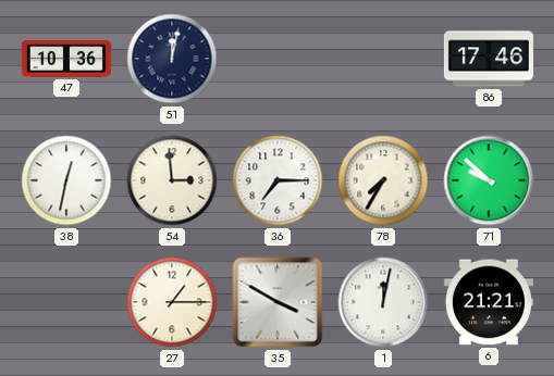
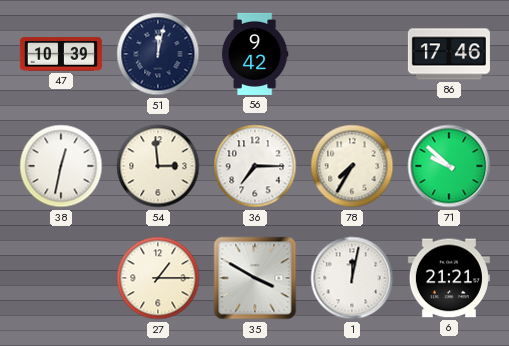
47: 10:36 -> 10:39 (61, 54)
56: none -> 9:42 (255, 54)
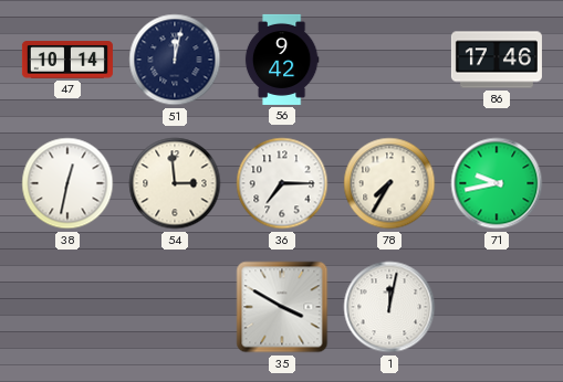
47: 10:39 -> 10:14 (67, 60)
71: 9:52 -> 9:43 (497, 183)
27: 1:15 -> none (158, 278)
6: 21:21 -> none (449, 278)
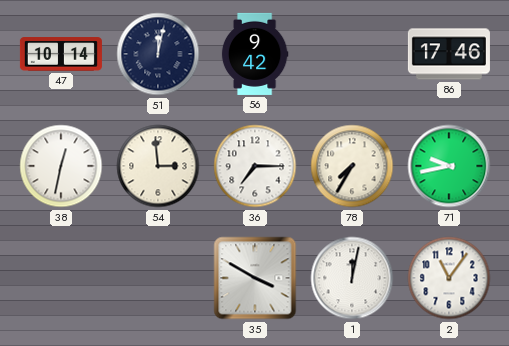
2: none -> 11:06 (449, 278)
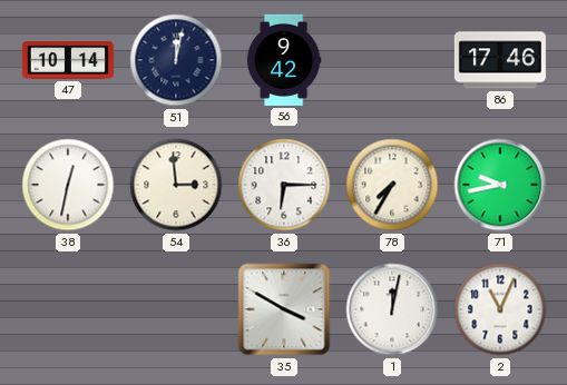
36: 7:15 -> 6:15 (284, 185)
2: 11:06 -> 11:04 (500, 309)
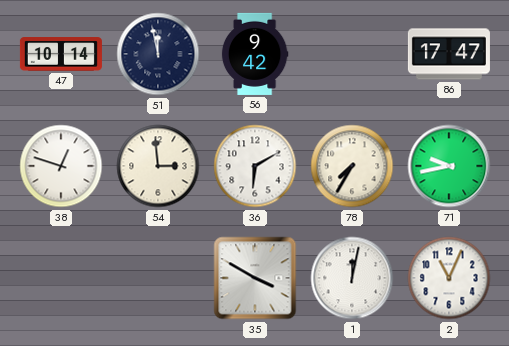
51: 12:02 -> 11:58 (158, 54)
86: 17:46 -> 17:47 (449, 54)
38: 12:32 -> 12:48 (61, 166)
36: 6:15 -> 6:10 (255, 166)
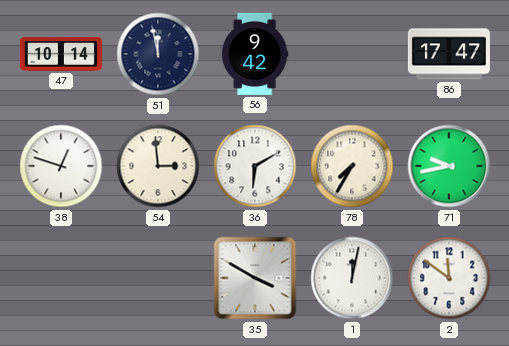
2: 11:04 -> 11:51 (449, 278)
